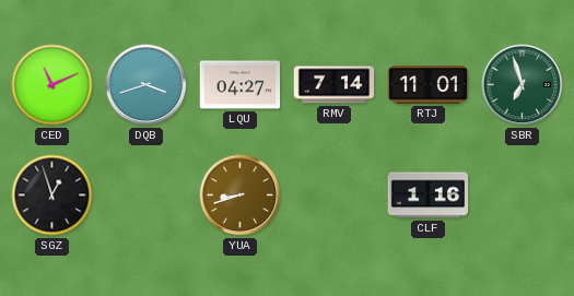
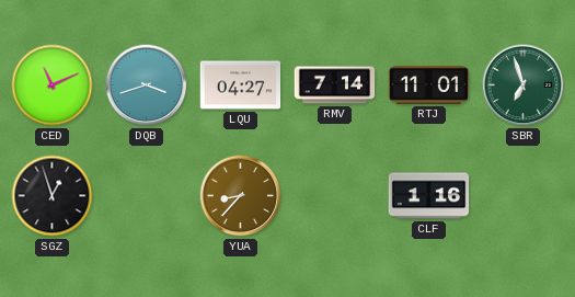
YUA: 8:42 -> 8:37 (241, 196)
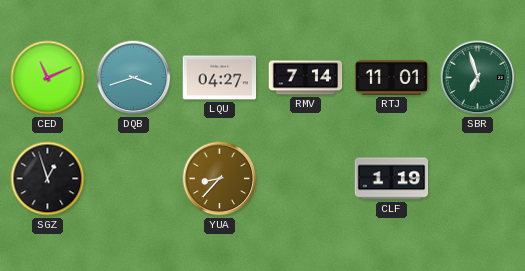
CLF: 1:16 -> 1:19 (392, 179)
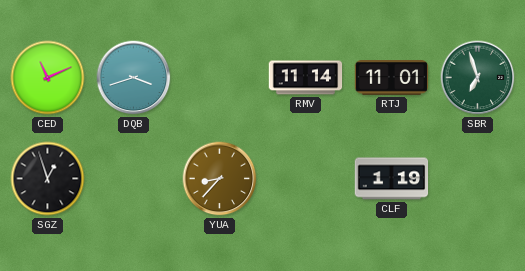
LQU: 04:27 -> none (220, 78)
RMV: 7:14 -> 11:14 (306, 78)
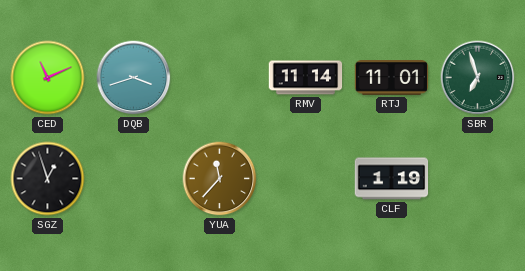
YUA: 8:37 -> 11:37 (220, 179)
